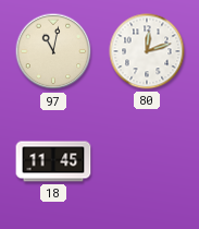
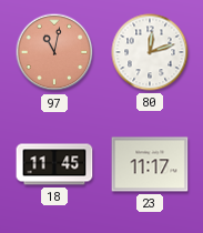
97 dial: cream -> salmon (54, 52)
23: none -> 11:17 (150, 164)
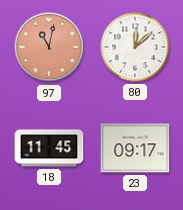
80: 12:12 -> 12:08 (135, 47)
23: 11:17 -> 09:17 (135, 148)
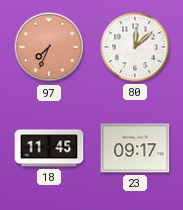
97: 11:02 -> 7:34 (49, 47)
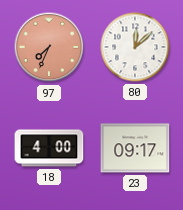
18: 11:45 -> 4:00 (49, 148)
